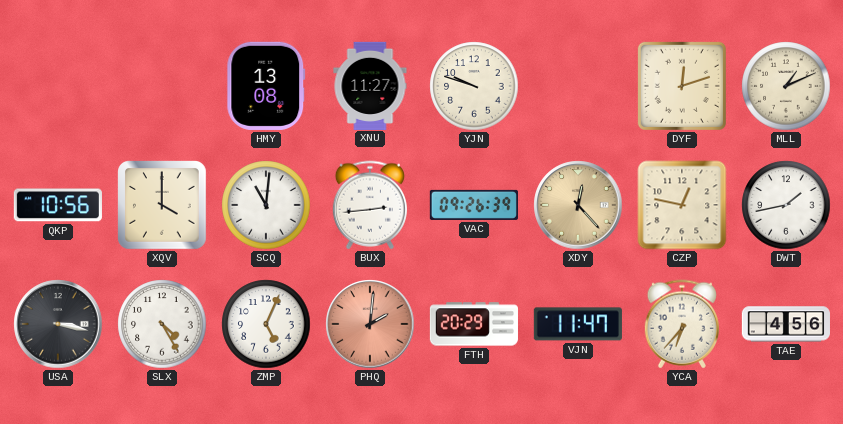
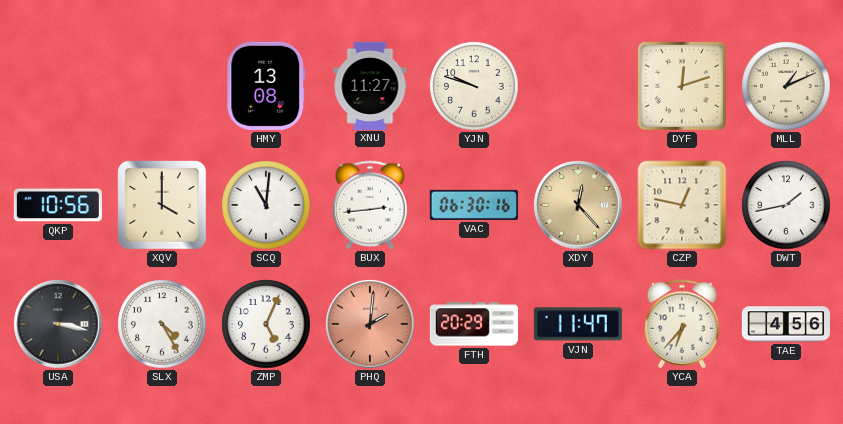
VAC: 09:26 -> 06:30 (474, 205)
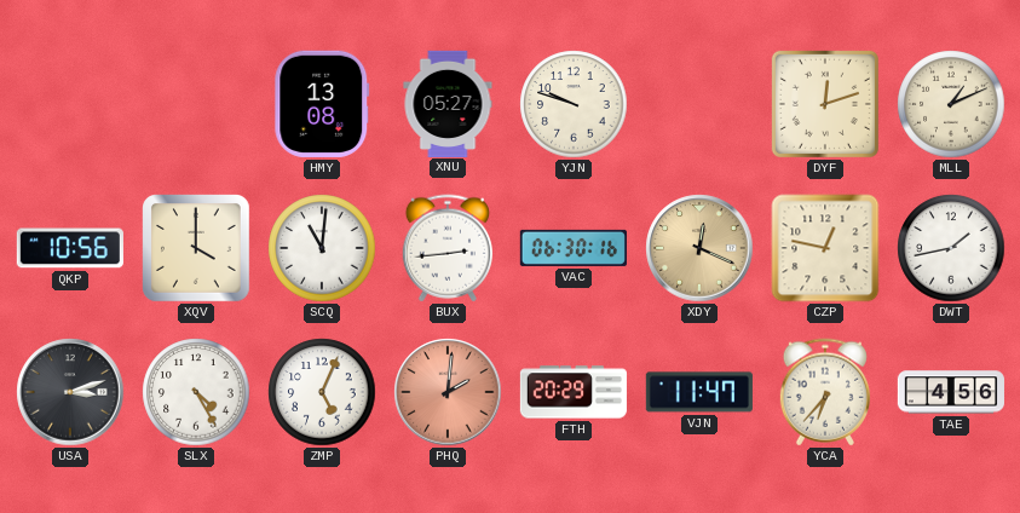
XNU: 11:27 -> 05:27 (448, 103)
XDY: 12:23 -> 12:19 (699, 248)
USA: 3:17 -> 3:12 (70, 392)
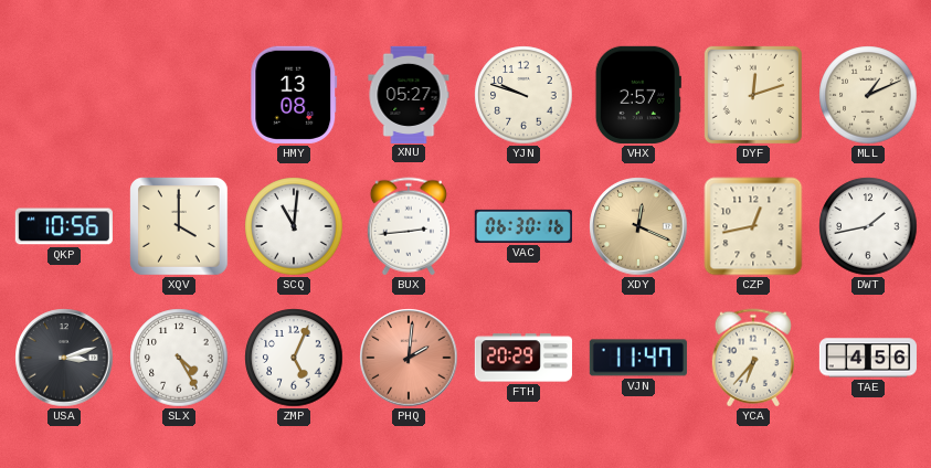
VHX: none -> 2:57 (638, 95)
CZP: 12:47 -> 12:43 (753, 226)
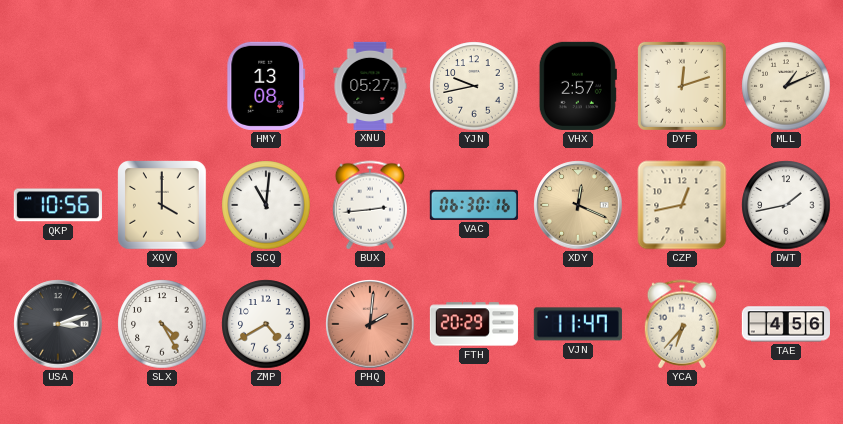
YJN: 9:48 -> 9:43 (474, 86)
ZMP: 5:04 -> 4:40 (266, 324)
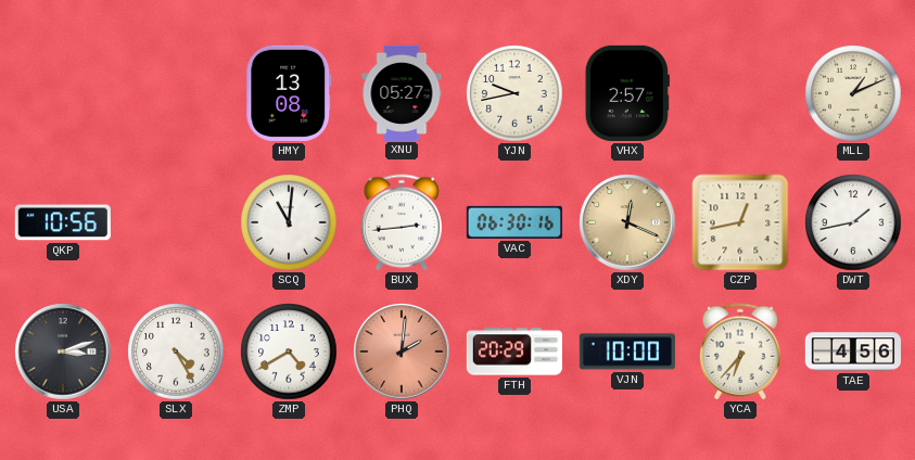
DYF: 12:12 -> none (682, 86)
XQV: 4:00 -> none (163, 206)
VJN: 11:47 -> 10:00 (627, 352)
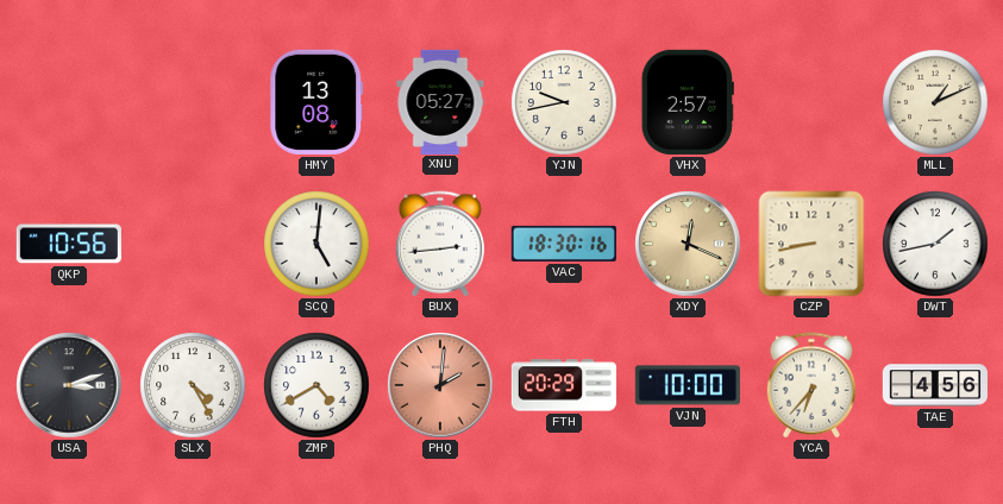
SCQ: 11:01 -> 5:01 (316, 244)
VAC: 06:30 -> 18:30 (564, 244)
CZP: 12:43 -> 8:43 (811, 244)
